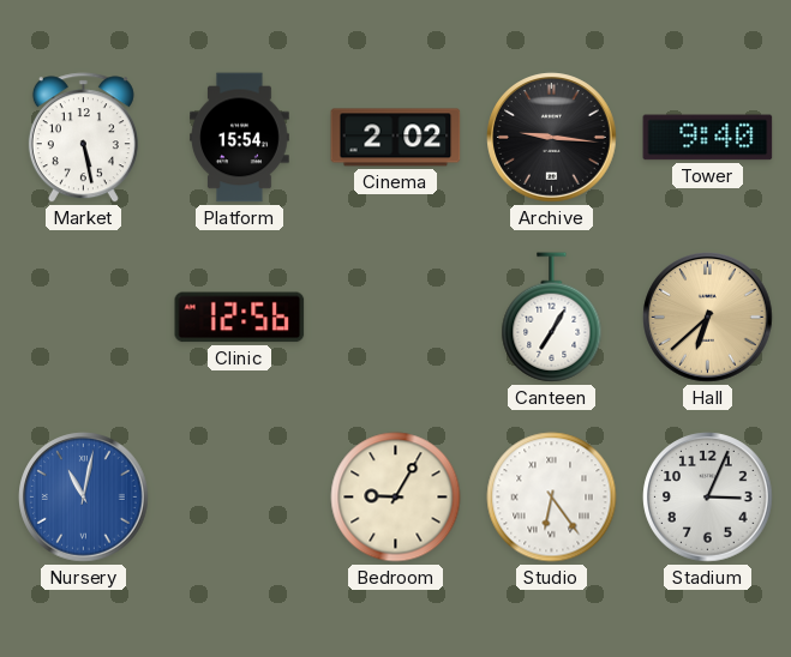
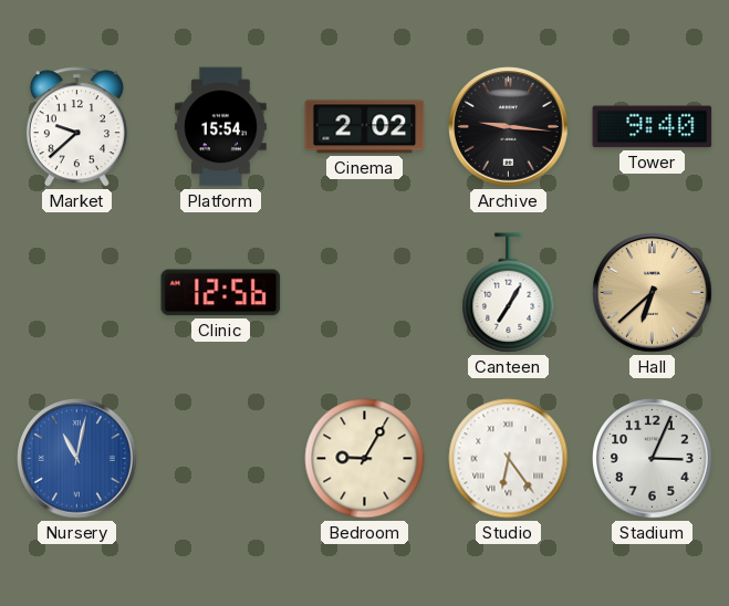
Market: 5:28 -> 9:38 (76, 127)
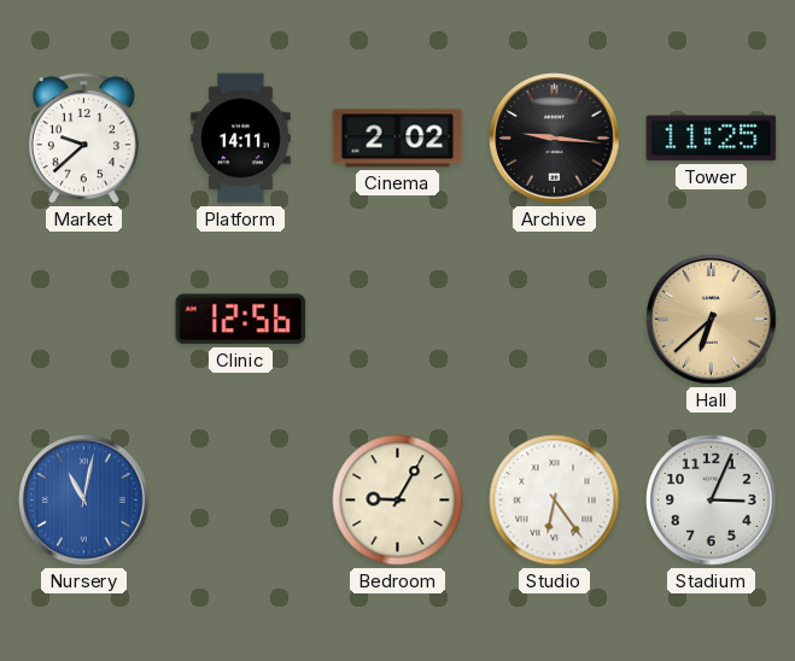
Platform: 15:54 -> 14:11 (241, 139)
Tower: 9:40 -> 11:25 (712, 139)
Canteen: 7:05 -> none (509, 293)
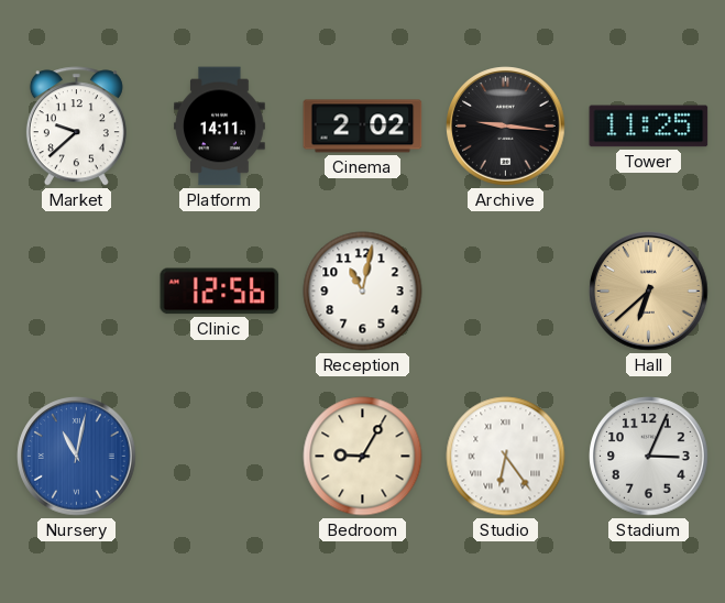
Reception: none -> 11:02 (363, 292)
